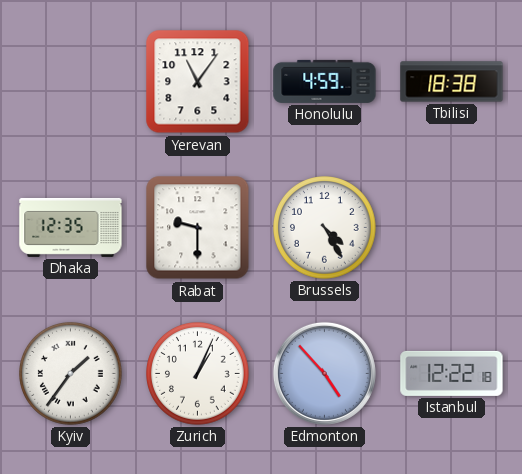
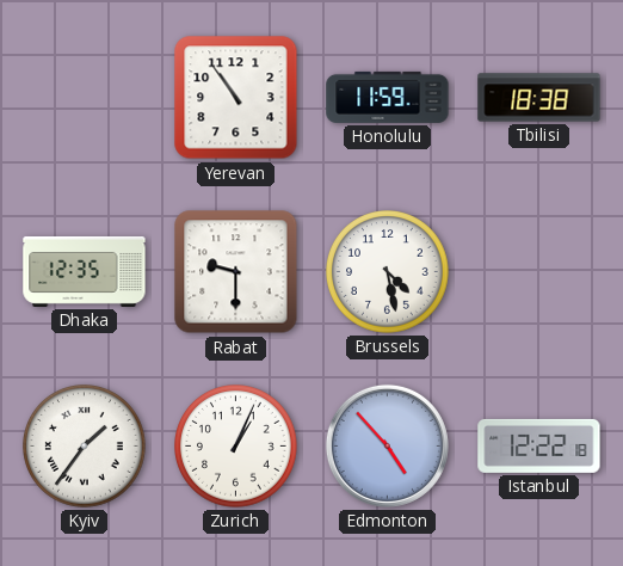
Yerevan: 11:06 -> 10:54 (236, 98)
Honolulu: 4:59 -> 11:59 (388, 97)
Brussels: 4:25 -> 4:28 (388, 272)
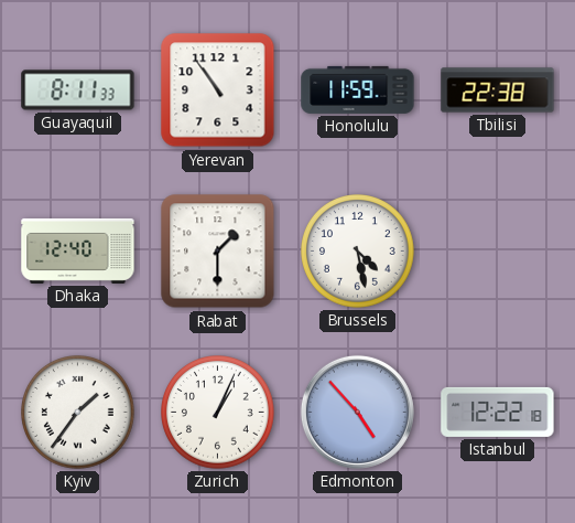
Guayaquil: none -> 8:11 (78, 90)
Tbilisi: 18:38 -> 22:38 (498, 90)
Dhaka: 12:35 -> 12:40 (78, 250)
Rabat: 9:30 -> 1:30 (218, 252)
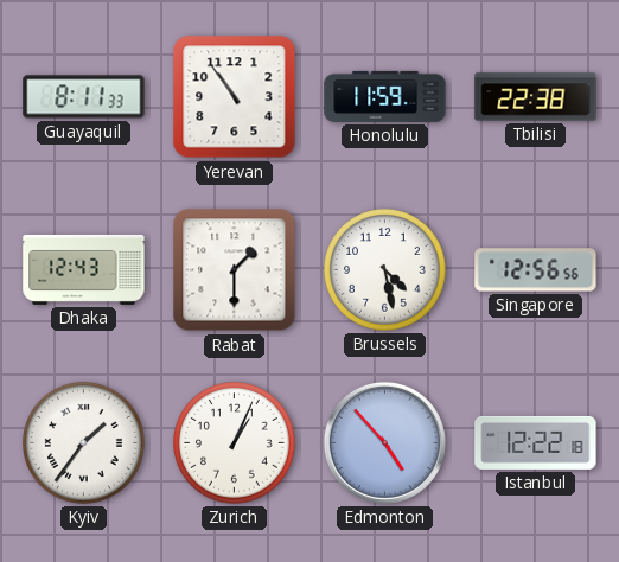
Dhaka: 12:40 -> 12:43 (84, 269)
Singapore: none -> 12:56 (536, 270)
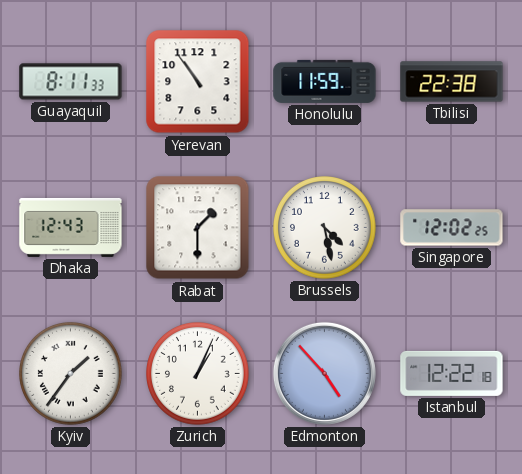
Singapore: 12:56 -> 12:02 (452, 228)
